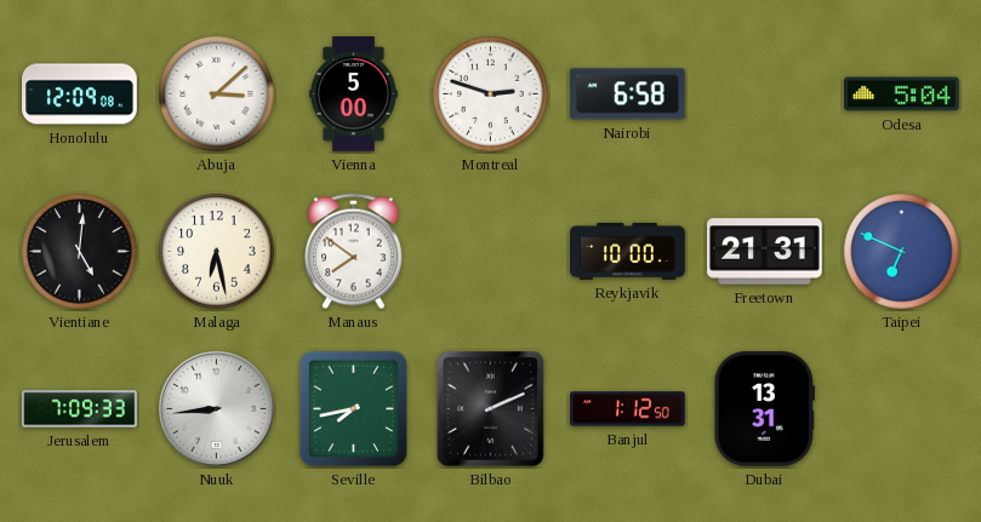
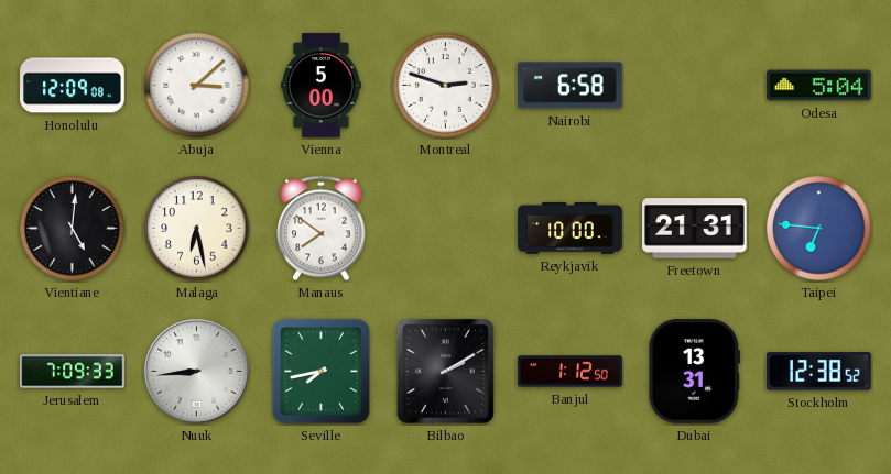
Taipei: 6:49 -> 6:46 (819, 229)
Bilbao: 2:11 -> 2:10 (445, 371)
Stockholm: none -> 12:38 (819, 372)
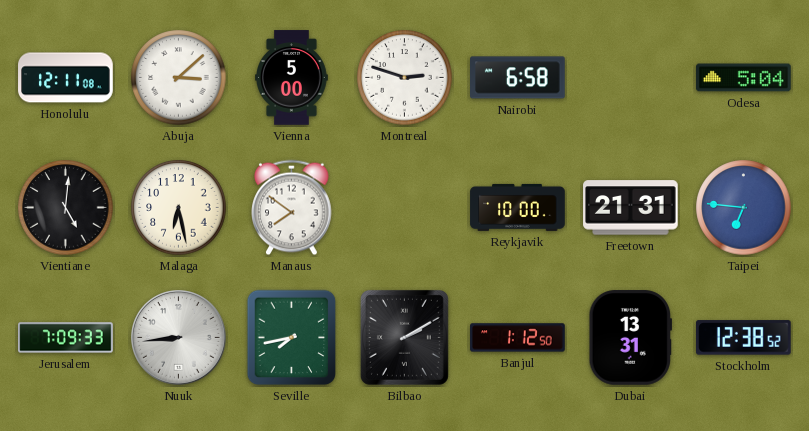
Honolulu: 12:09 -> 12:11 (66, 78)
